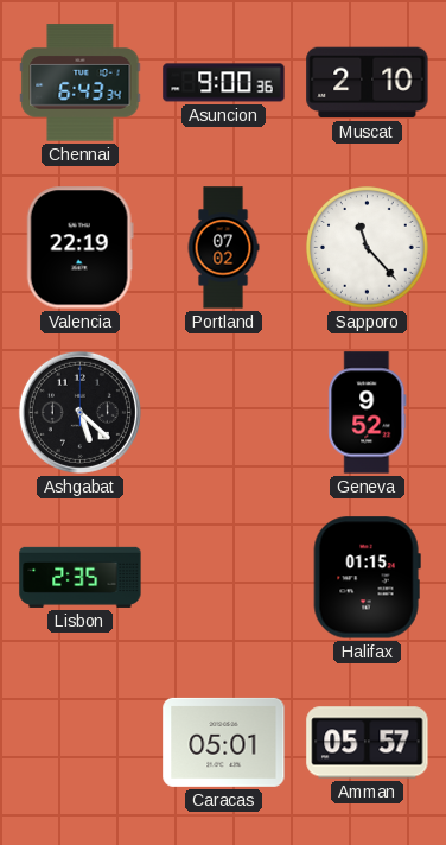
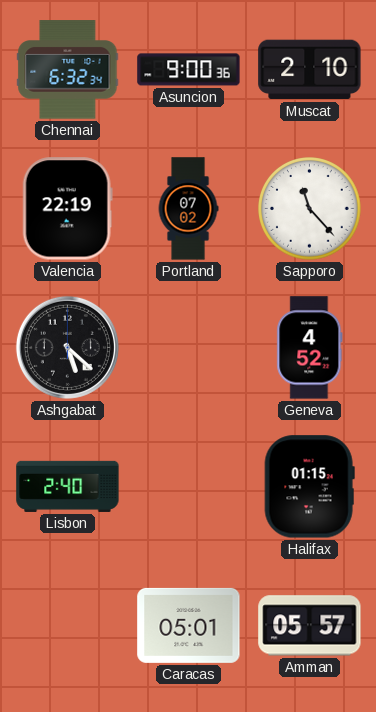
Chennai: 6:43 -> 6:32 (68, 70)
Geneva: 9:52 -> 4:52 (310, 348)
Lisbon: 2:35 -> 2:40 (68, 486)
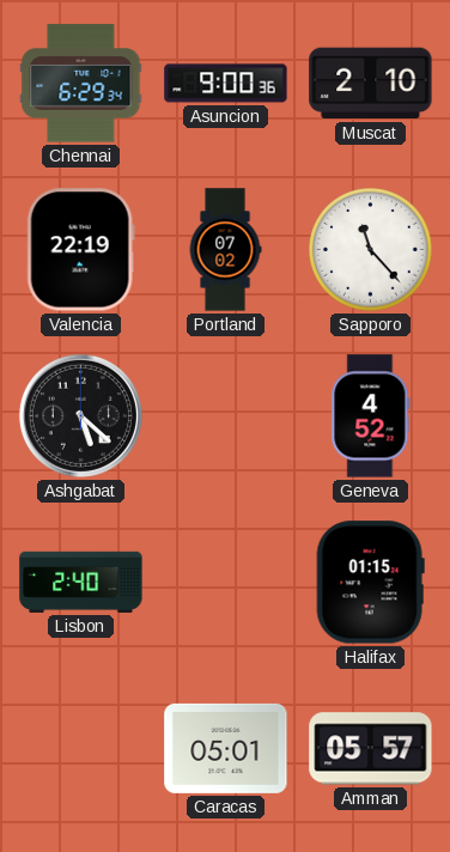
Chennai: 6:32 -> 6:29 (81, 84)
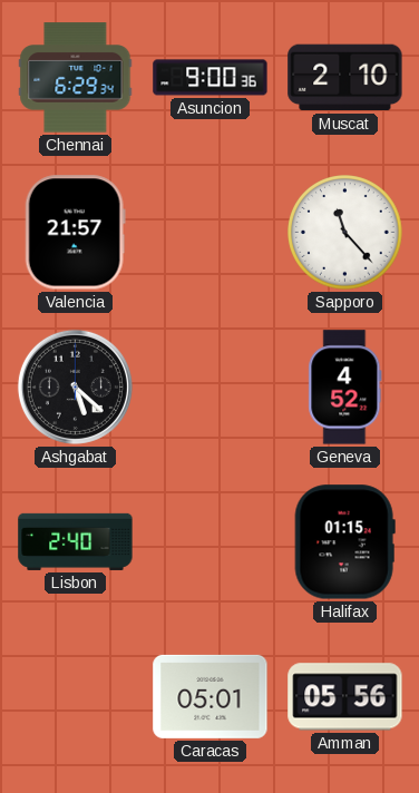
Valencia: 22:19 -> 21:57 (75, 233)
Portland: 07:02 -> none (225, 250)
Amman: 05:57 -> 05:56 (345, 697)
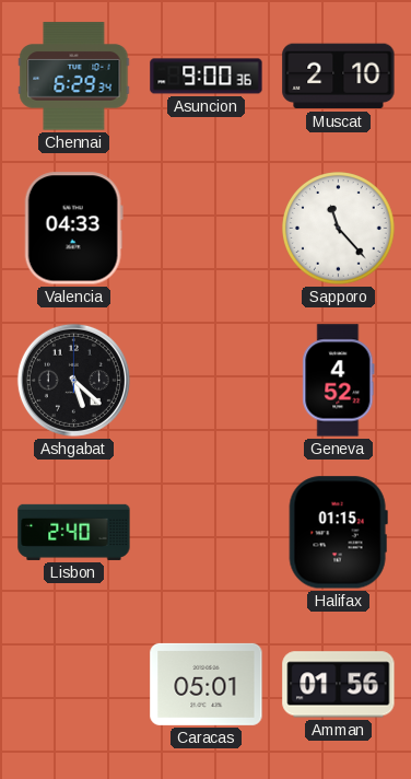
Valencia: 21:57 -> 04:33 (73, 229)
Amman: 05:56 -> 01:56 (339, 685)
